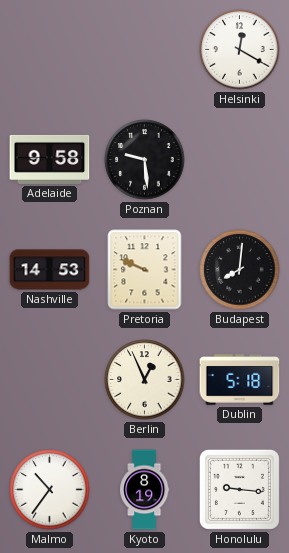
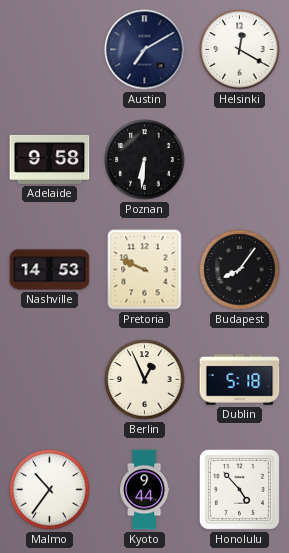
Austin: none -> 7:10 (145, 50)
Poznan: 9:29 -> 6:31 (145, 160)
Budapest: 8:01 -> 8:06 (240, 270)
Kyoto: 8:19 -> 9:44 (145, 490)
Honolulu: 9:16 -> 4:53 (239, 489)
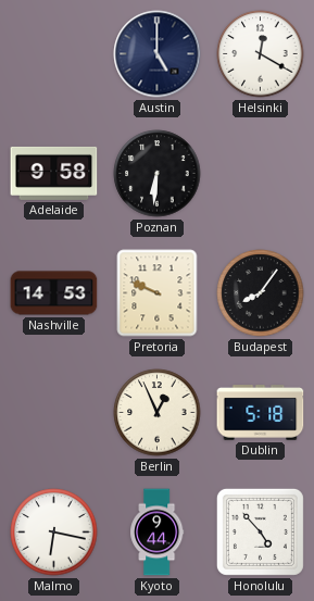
Austin: 7:10 -> 5:00 (158, 54)
Malmo: 10:36 -> 6:17 (54, 533)
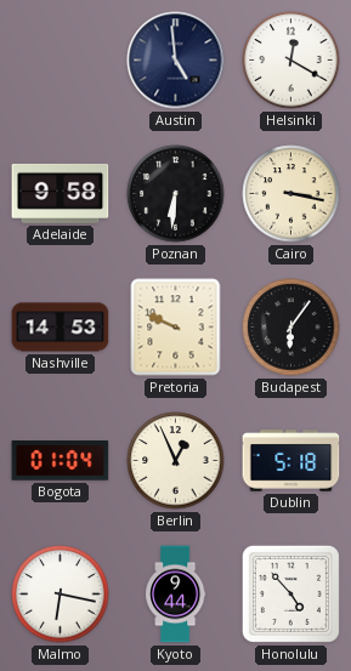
Austin: 5:00 -> 4:59 (176, 61)
Cairo: none -> 3:17 (291, 194)
Budapest: 8:06 -> 6:06 (291, 328)
Bogota: none -> 01:04 (61, 461)
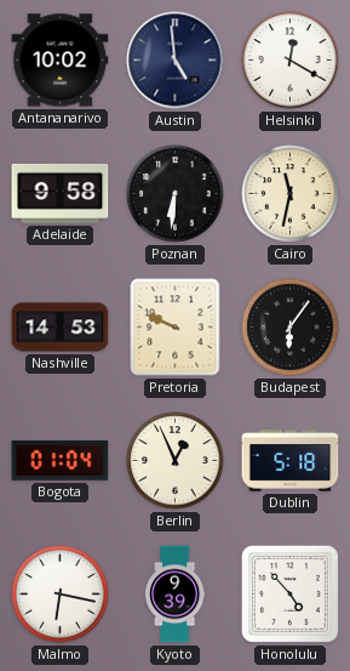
Antananarivo: none -> 10:02 (61, 61)
Cairo: 3:17 -> 11:32 (291, 194)
Kyoto: 9:44 -> 9:39 (176, 595)
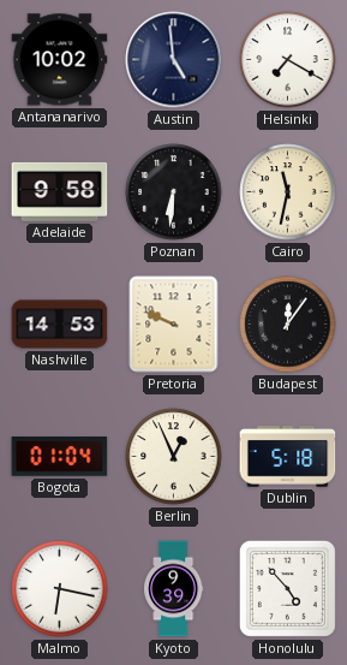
Helsinki: 12:20 -> 7:20 (288, 60)
Budapest: 6:06 -> 12:06 (288, 325)
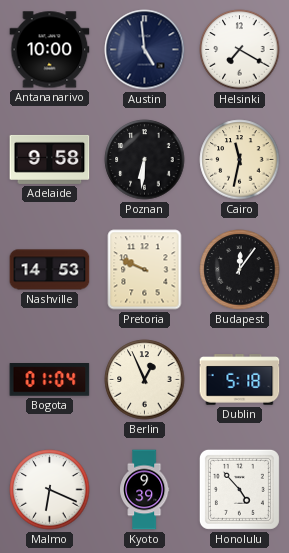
Antananarivo: 10:02 -> 10:00 (50, 50)
Malmo: 6:17 -> 6:19 (50, 490)
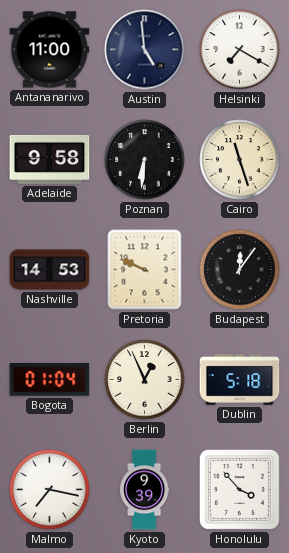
Antananarivo: 10:00 -> 11:00 (50, 50)
Cairo: 11:32 -> 11:27 (240, 160)
Malmo: 6:19 -> 7:17 (50, 490)
Honolulu: 4:53 -> 3:53 (239, 489)
